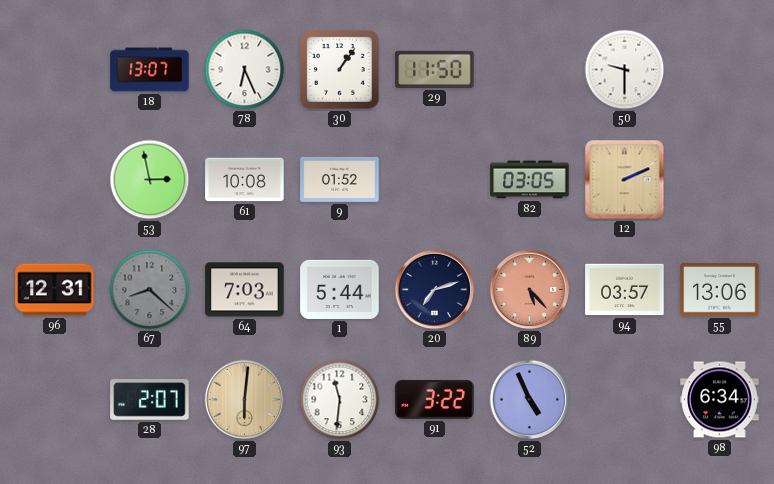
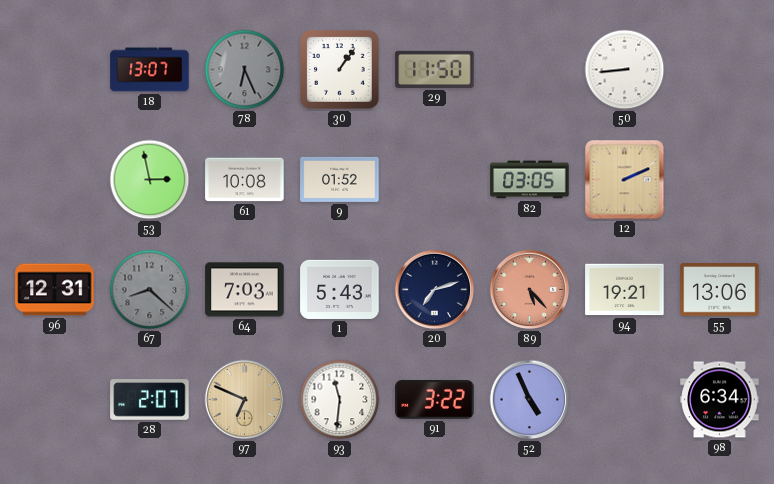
78 dial: white -> grey (245, 70)
50: 9:30 -> 8:44 (625, 70)
1: 5:44 -> 5:43 (340, 289)
94: 03:57 -> 19:21 (625, 290)
97: 6:01 -> 6:49 (245, 400)
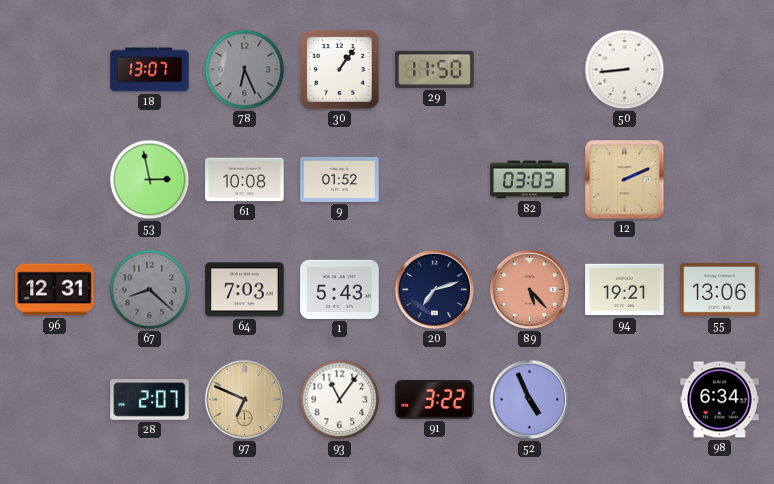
82: 03:05 -> 03:03 (530, 180)
93: 11:31 -> 11:06 (340, 400)
